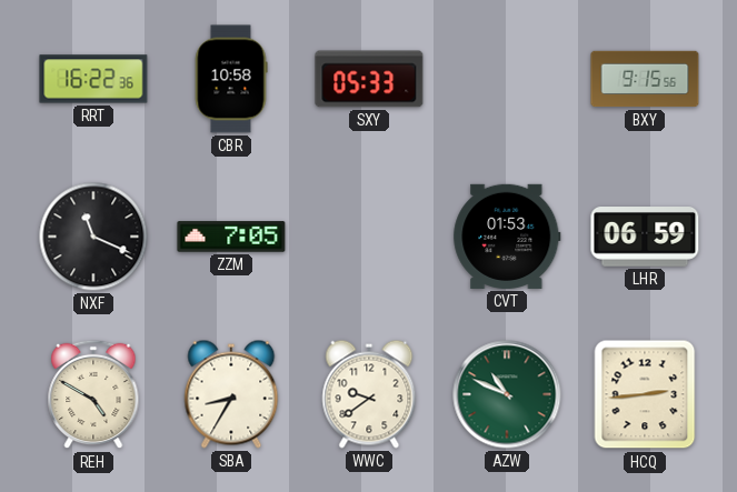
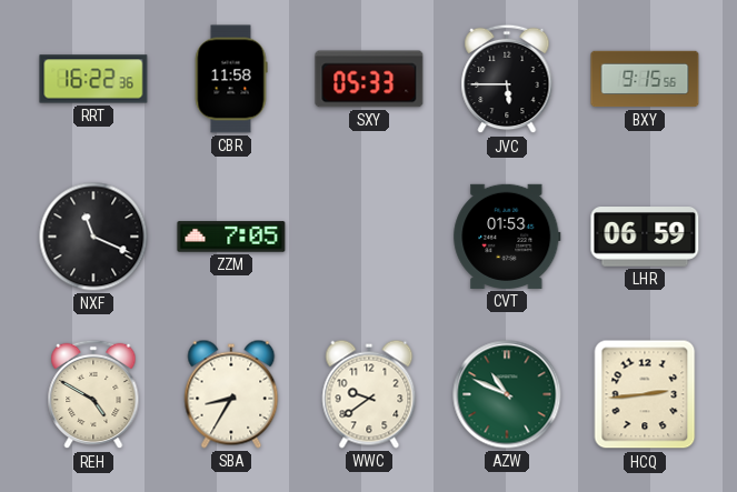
CBR: 10:58 -> 11:58 (231, 79)
JVC: none -> 5:45 (507, 79)
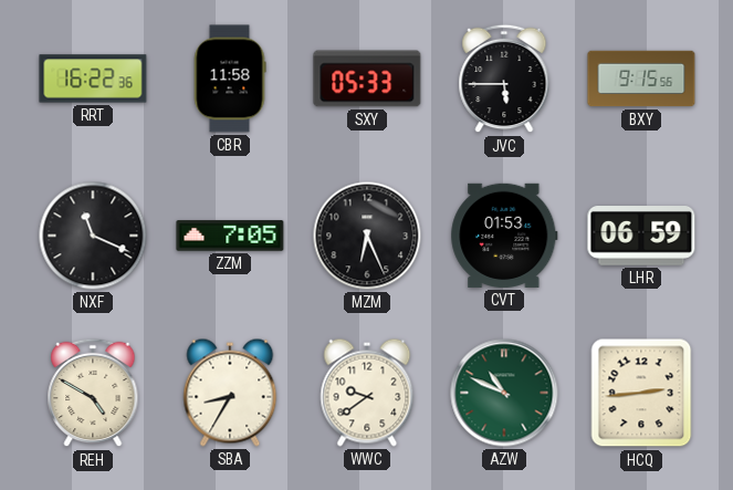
MZM: none -> 6:26 (367, 236)
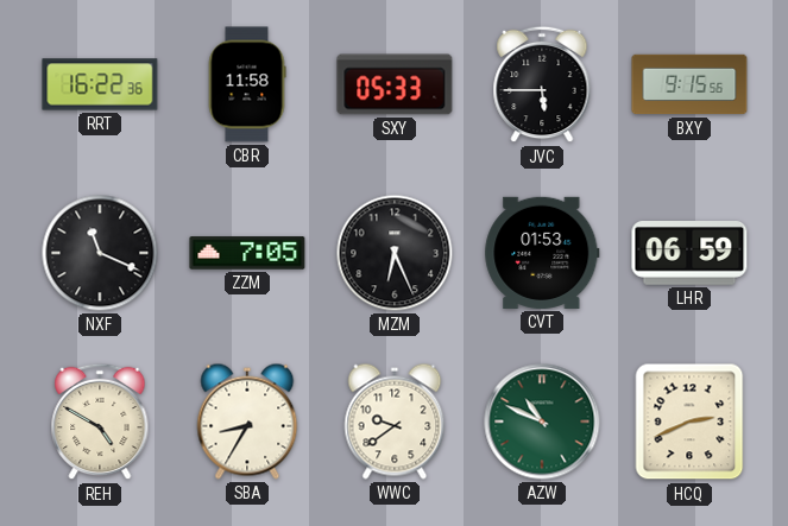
HCQ: 2:44 -> 2:41 (689, 422)
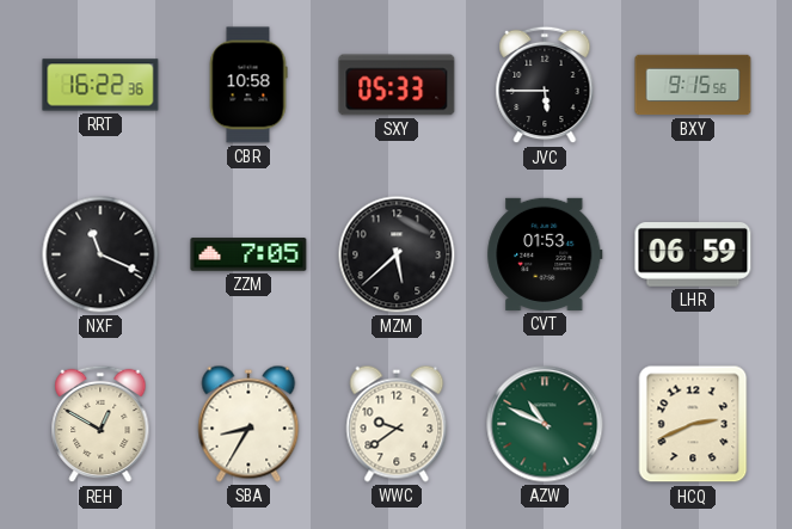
CBR: 11:58 -> 10:58 (248, 85)
MZM: 6:26 -> 5:38 (397, 254)
REH: 4:50 -> 12:50 (100, 424)
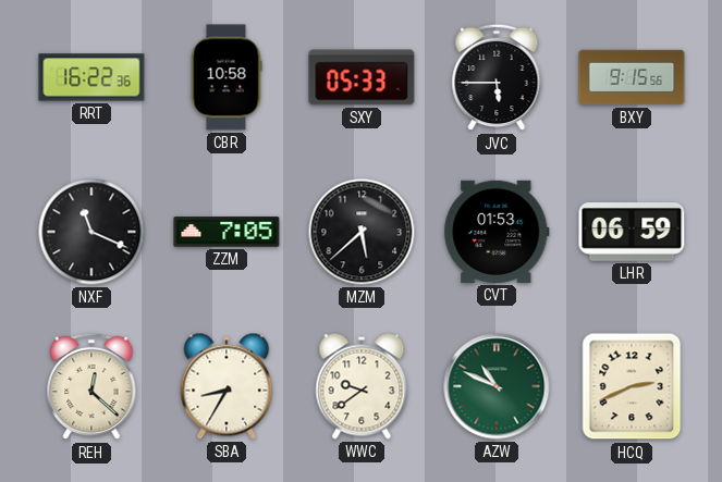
REH: 12:50 -> 12:22 (91, 386)
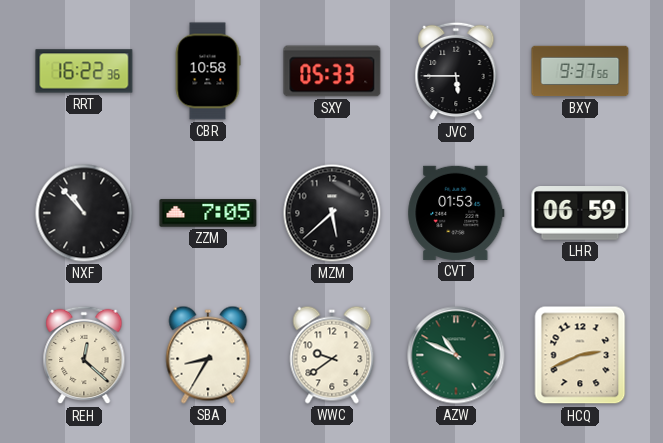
BXY: 9:15 -> 9:37 (580, 71)
NXF: 11:19 -> 10:53 (84, 213)
